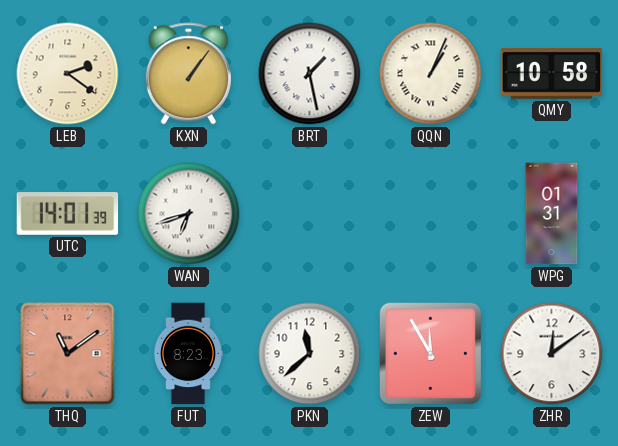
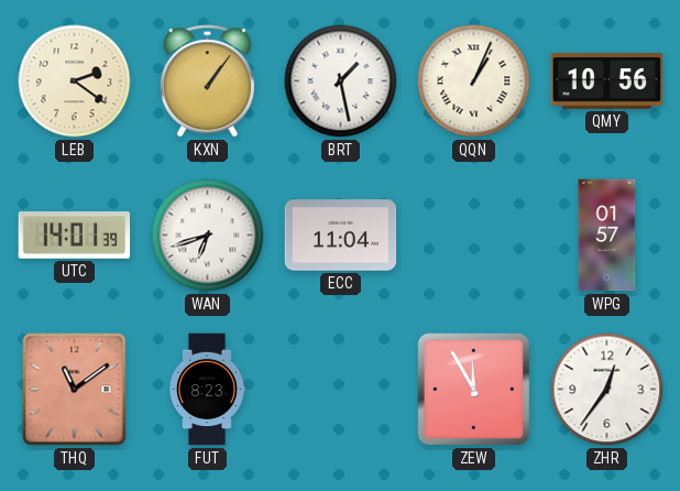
QMY: 10:58 -> 10:56 (607, 81)
ECC: none -> 11:04 (341, 236)
WPG: 01:31 -> 01:57 (607, 236)
PKN: 11:38 -> none (310, 354)
ZHR: 12:09 -> 12:36 (607, 390)
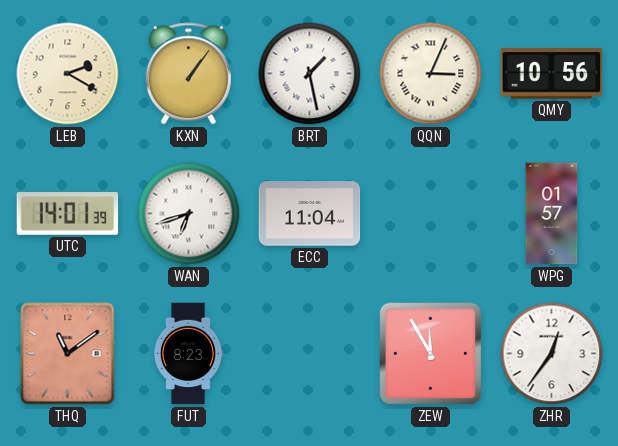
LEB: 2:21 -> 2:20 (68, 74)
QQN: 1:04 -> 3:04 (431, 74)
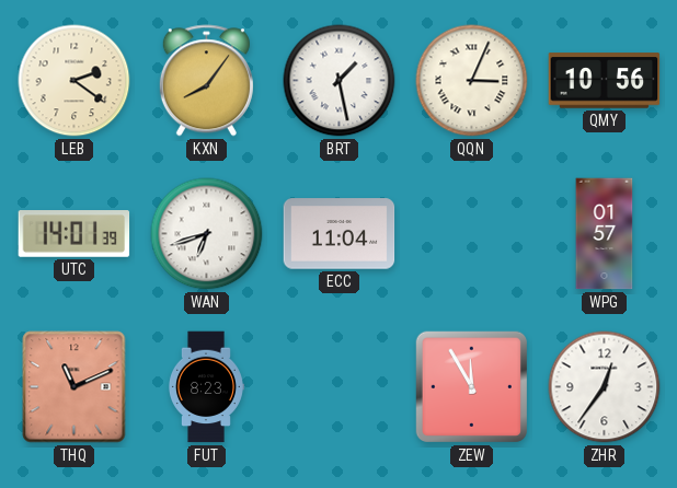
LEB: 2:20 -> 2:21 (74, 81)
KXN: 1:06 -> 8:06 (206, 81)
THQ: 11:09 -> 11:11 (74, 387)
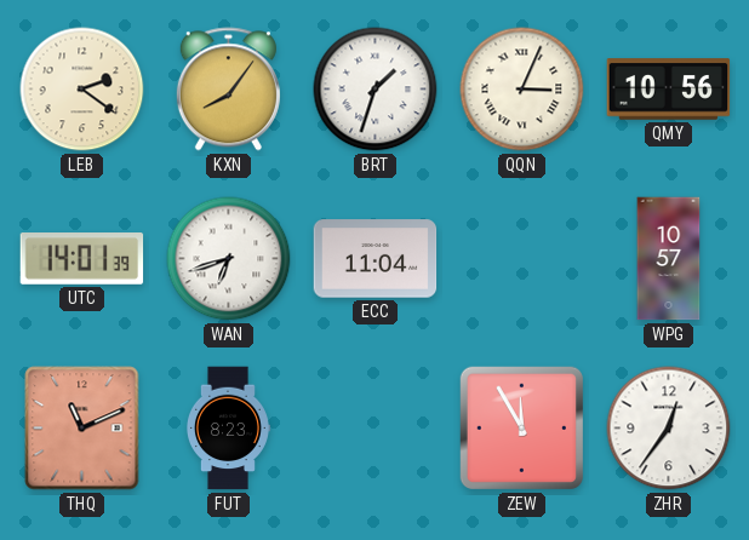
BRT: 1:28 -> 1:33 (376, 90)
WPG: 01:57 -> 10:57 (669, 259)
